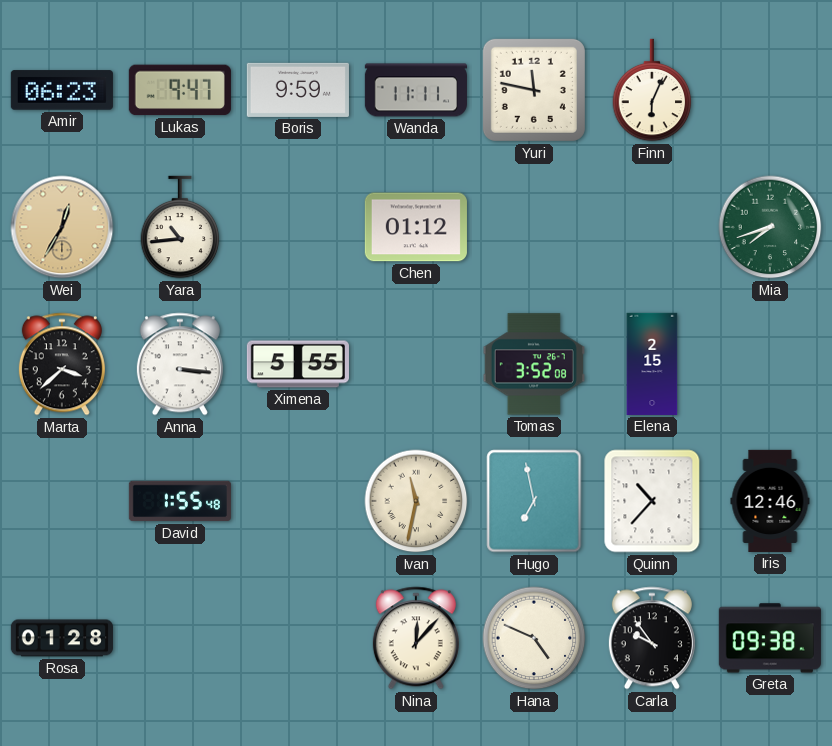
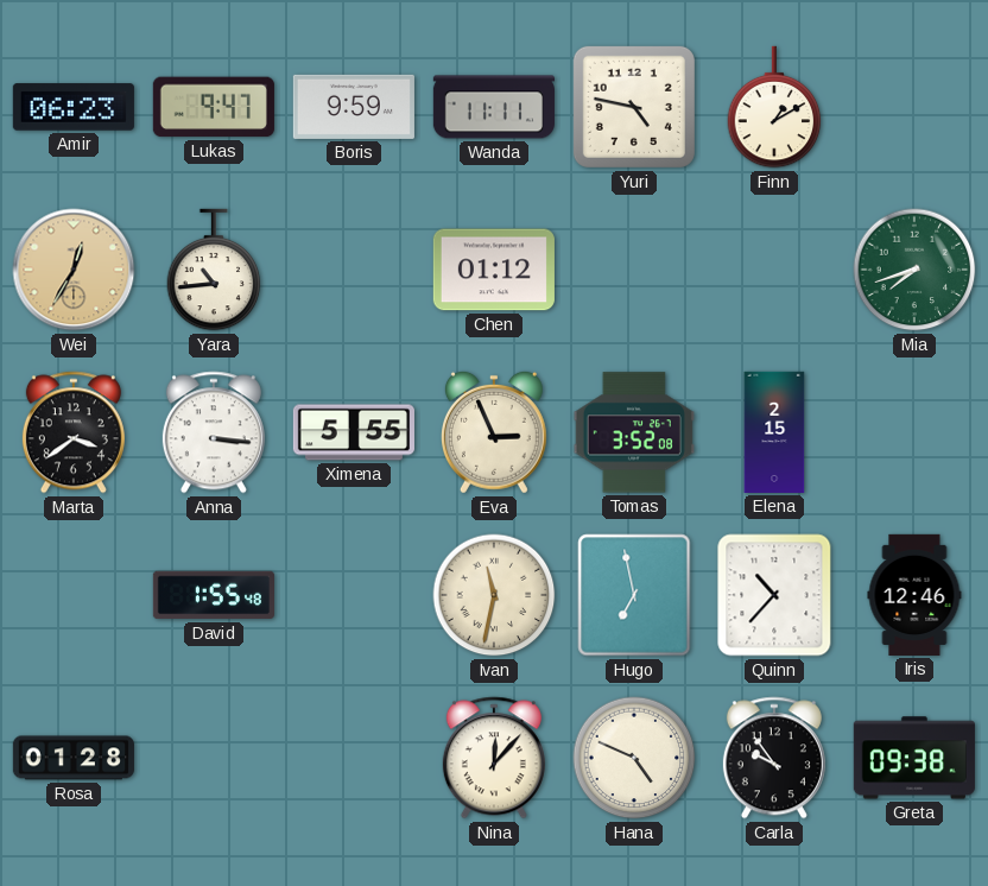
Yuri: 11:47 -> 4:47 (634, 107)
Finn: 6:04 -> 1:10 (774, 107)
Marta: 3:38 -> 3:39 (74, 432)
Eva: none -> 2:56 (494, 432)
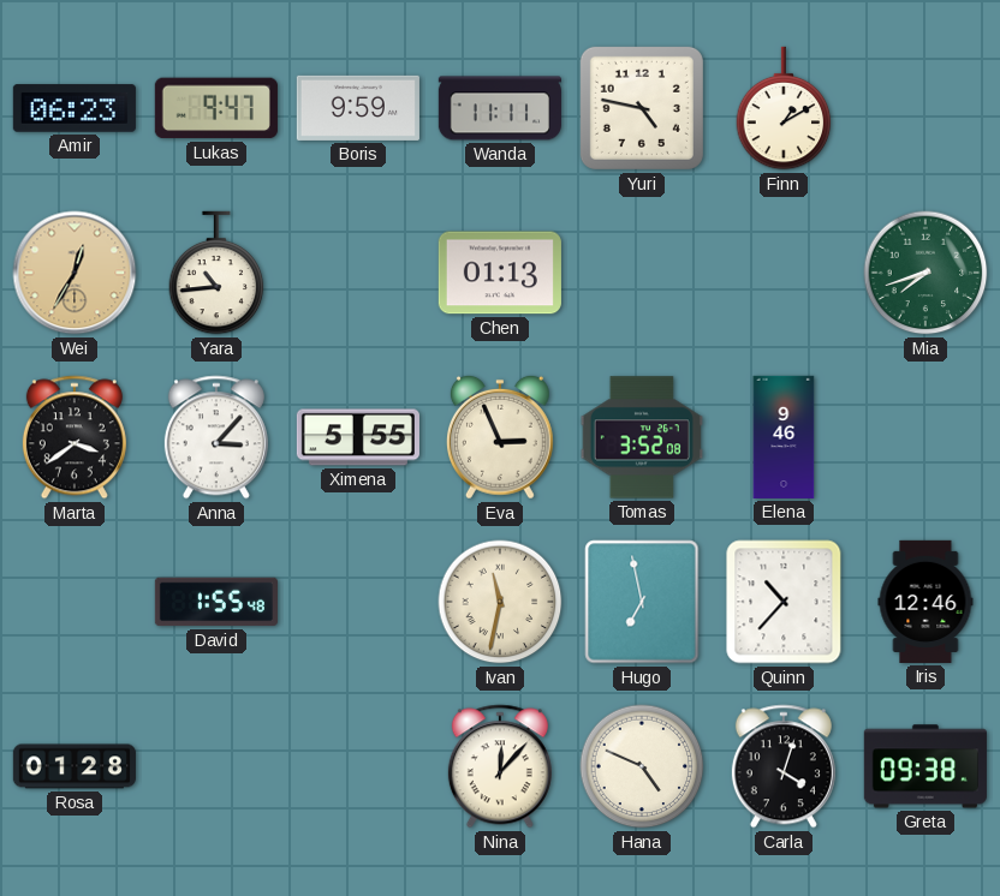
Chen: 01:12 -> 01:13 (500, 273)
Anna: 3:16 -> 3:07 (216, 437)
Elena: 2:15 -> 9:46 (784, 437)
Carla: 9:54 -> 4:03 (784, 766)
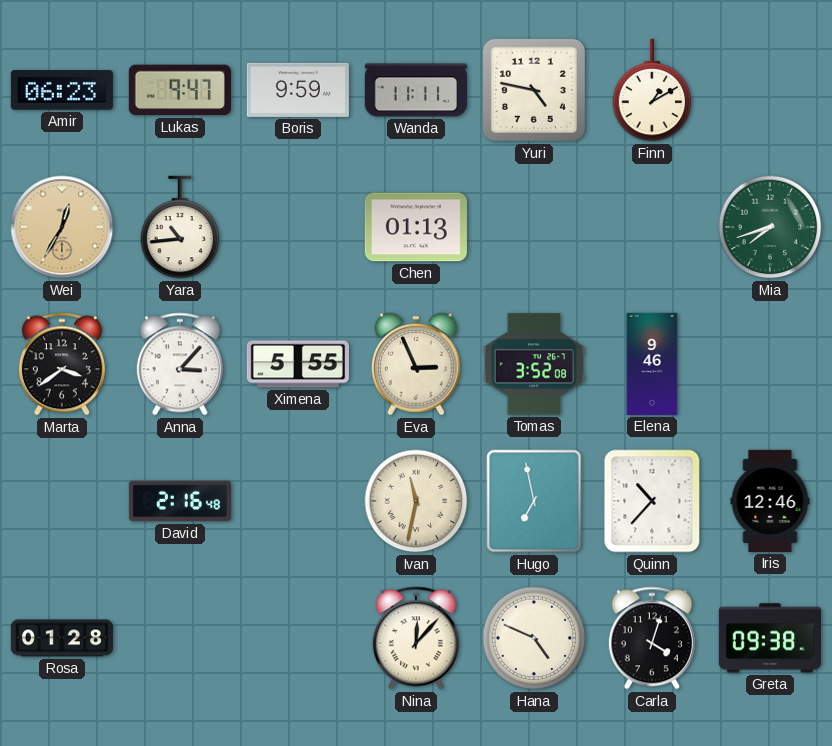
David: 1:55 -> 2:16 (180, 501)
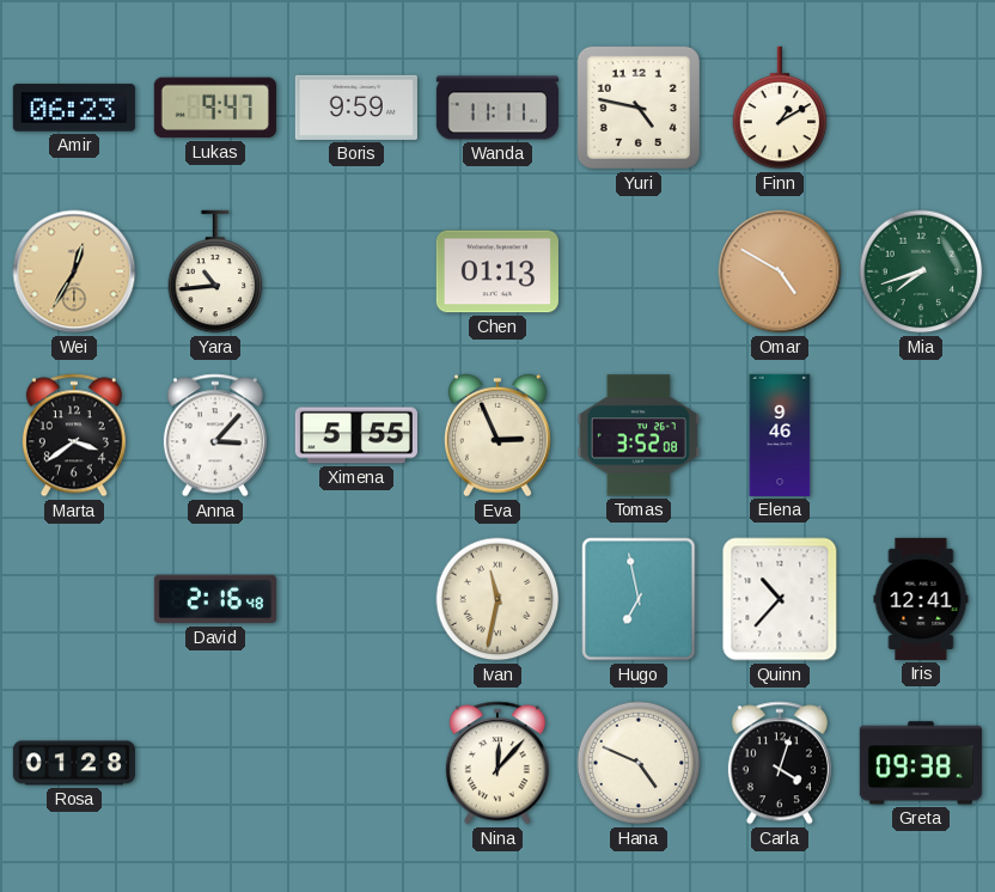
Omar: none -> 4:50 (780, 271)
Iris: 12:46 -> 12:41 (921, 599)
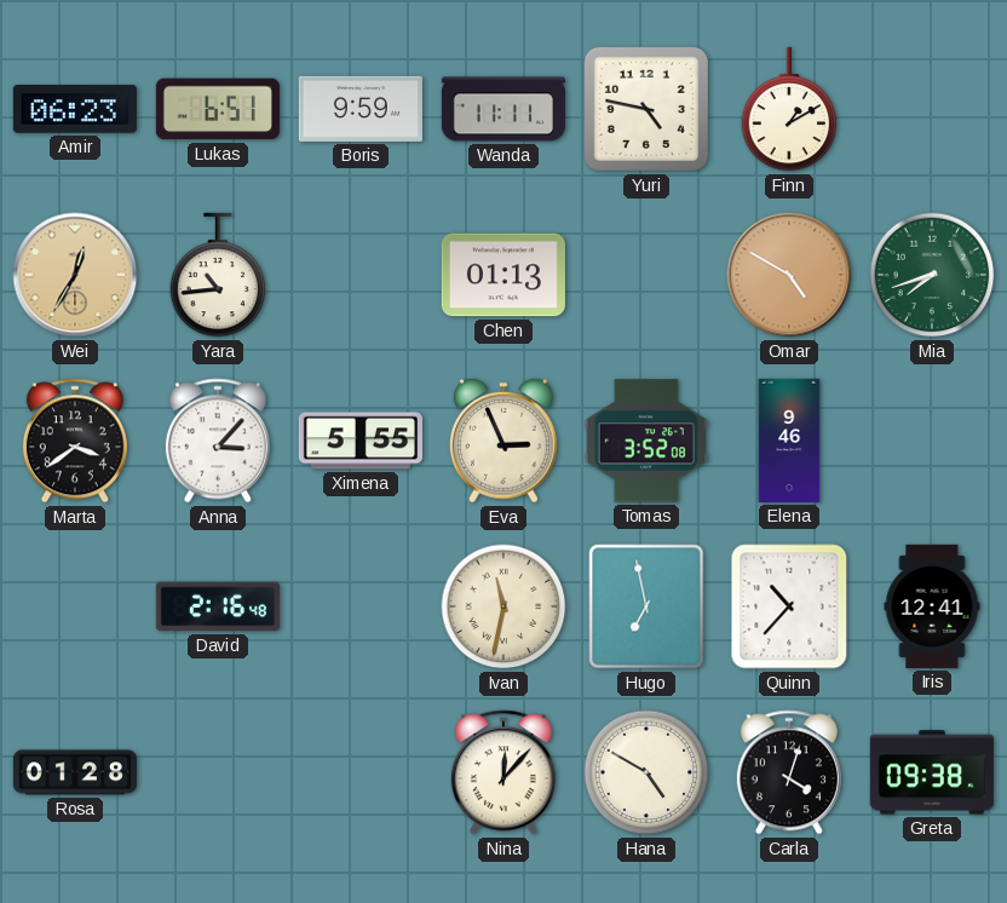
Lukas: 9:47 -> 6:51 (218, 109)
Hana: 4:49 -> 4:50 (646, 772)
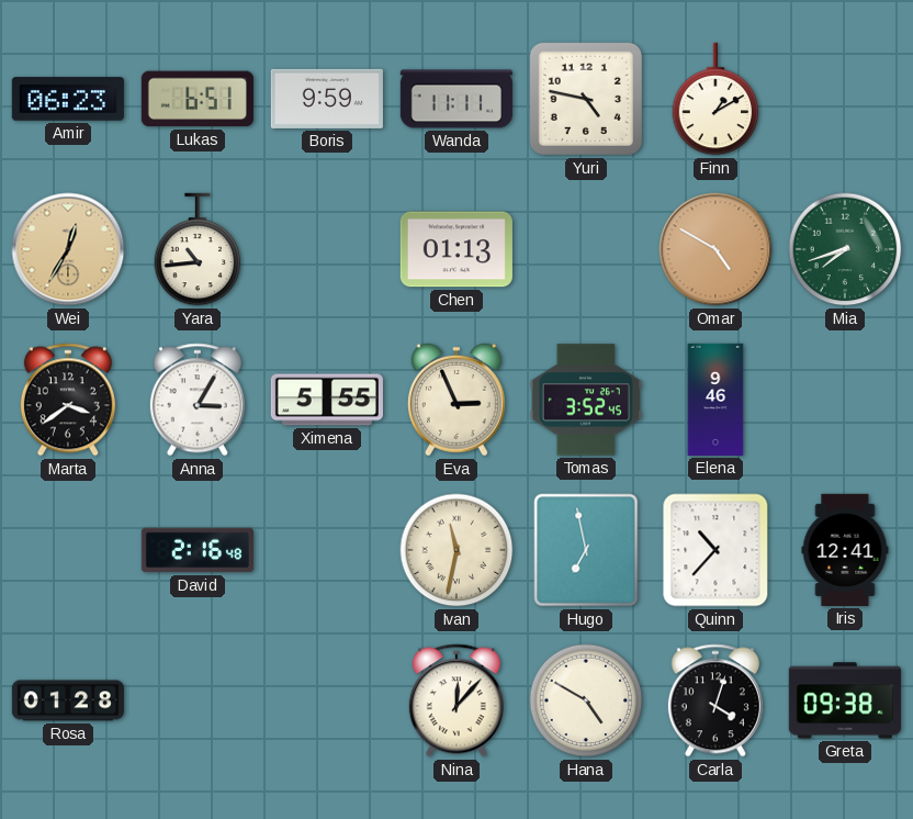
Anna: 3:07 -> 3:05 (198, 400)
Tomas: 3:52:08 -> 3:52:45 (586, 400)
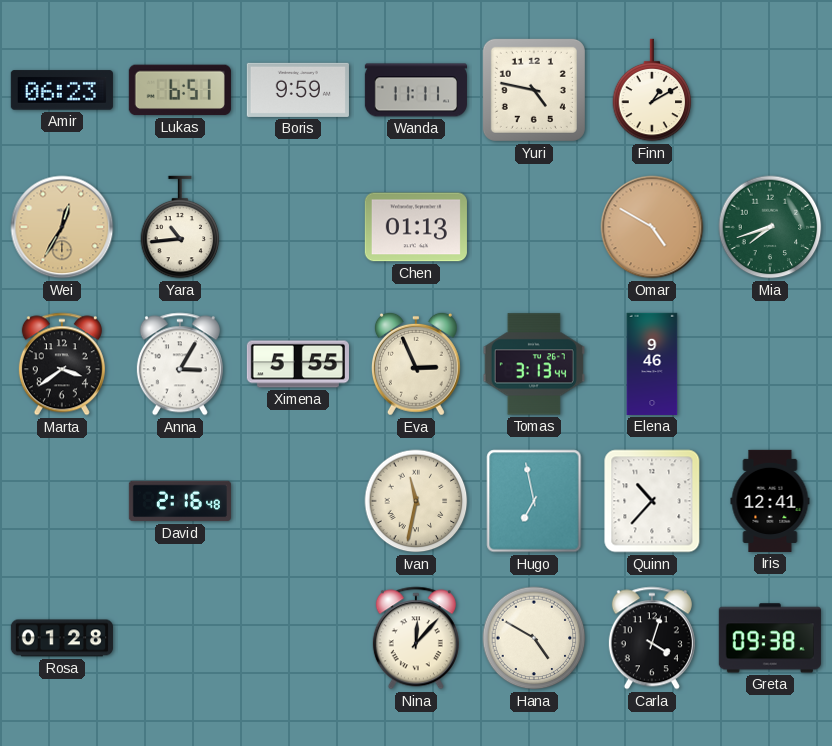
Tomas: 3:52 -> 3:13 (534, 364)
